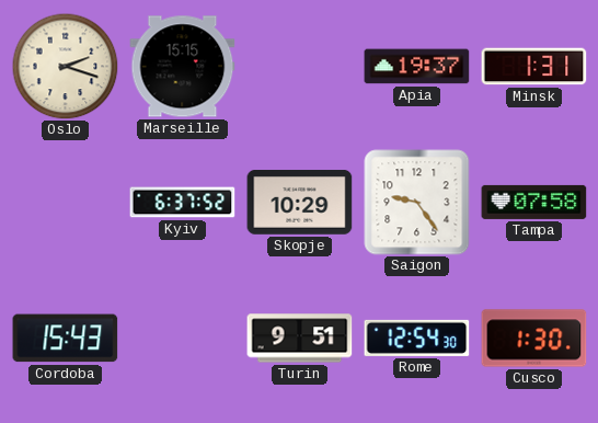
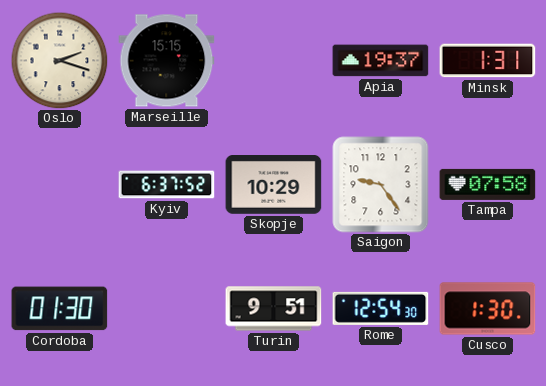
Cordoba: 15:43 -> 01:30 (60, 309)
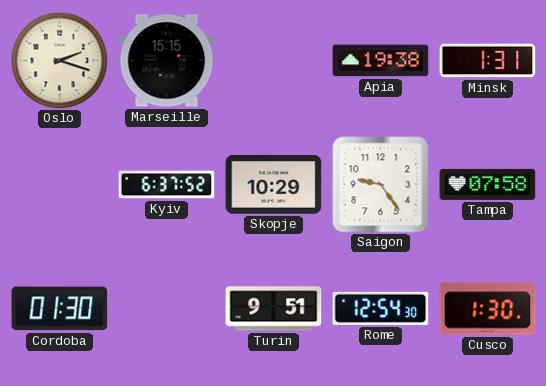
Apia: 19:37 -> 19:38 (381, 61)
